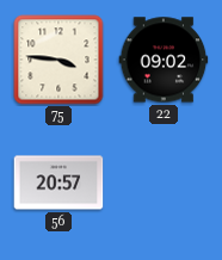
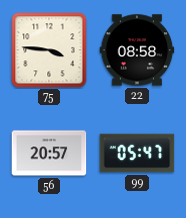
22: 09:02 -> 08:58 (137, 50)
99: none -> 05:47 (137, 153)
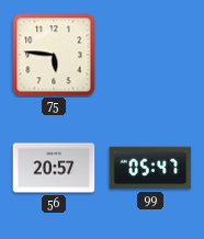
75: 3:46 -> 5:46 (54, 55)
22: 08:58 -> none (137, 50)
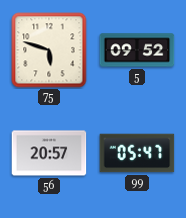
75: 5:46 -> 5:48 (49, 50)
5: none -> 09:52 (137, 50)
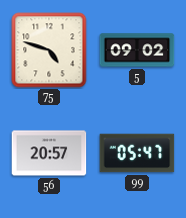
75: 5:48 -> 4:48 (49, 50)
5: 09:52 -> 09:02 (137, 50)
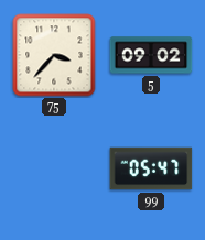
75: 4:48 -> 3:37 (54, 55)
56: 20:57 -> none (49, 153)
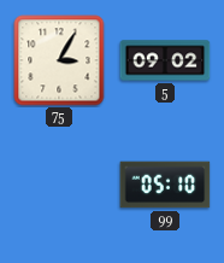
75: 3:37 -> 3:05 (59, 60)
99: 05:47 -> 05:10 (165, 185)
